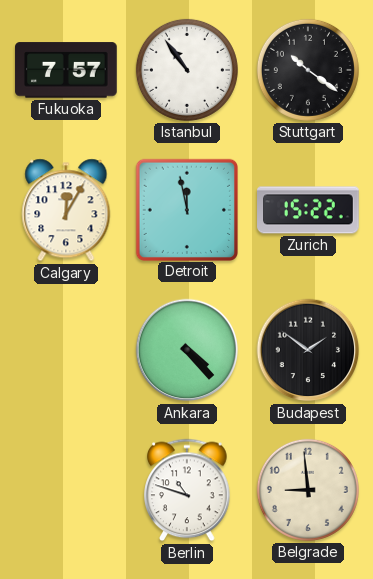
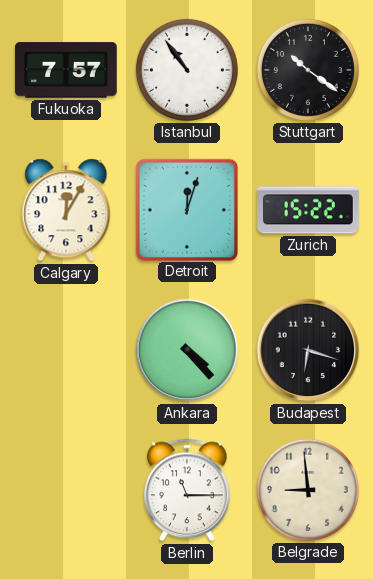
Detroit: 11:58 -> 12:03 (186, 209)
Budapest: 1:51 -> 6:18 (308, 350)
Berlin: 10:48 -> 11:15 (187, 490)
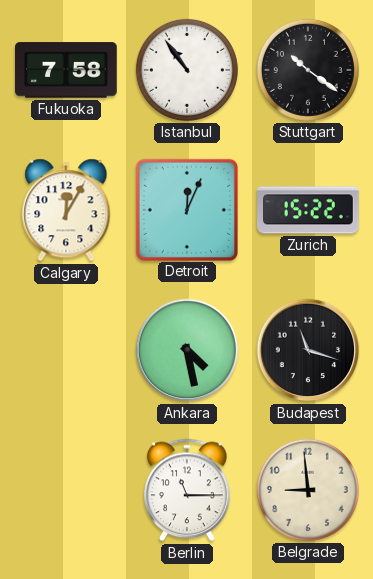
Fukuoka: 7:57 -> 7:58 (66, 70)
Detroit: 12:03 -> 12:04 (186, 209)
Ankara: 4:23 -> 4:28 (187, 350)
Budapest: 6:18 -> 11:18 (308, 350)
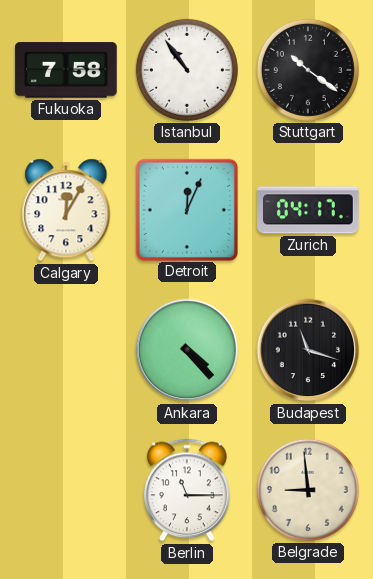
Zurich: 15:22 -> 04:17 (308, 210)
Ankara: 4:28 -> 4:23 (187, 350)
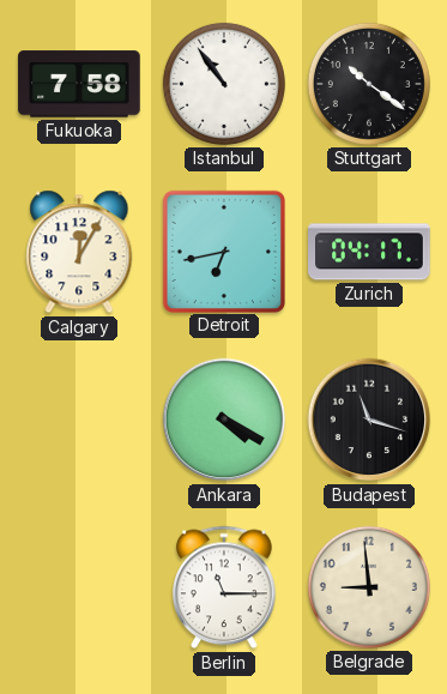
Detroit: 12:04 -> 6:43 (223, 251)
Ankara: 4:23 -> 4:20 (224, 420)
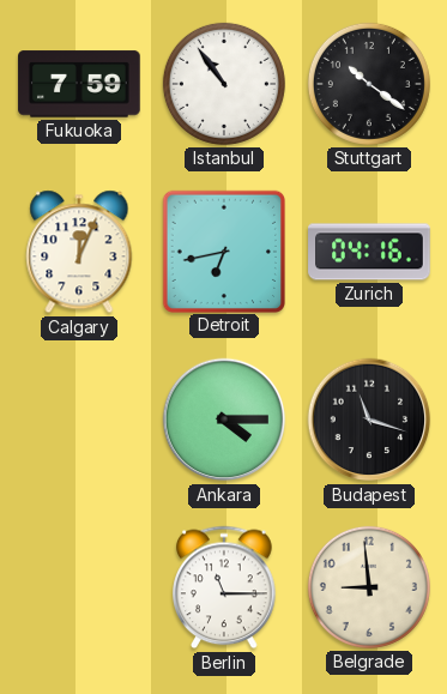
Fukuoka: 7:58 -> 7:59 (79, 84)
Calgary: 12:05 -> 12:04 (79, 252)
Zurich: 04:17 -> 04:16 (369, 252)
Ankara: 4:20 -> 4:15 (224, 420)
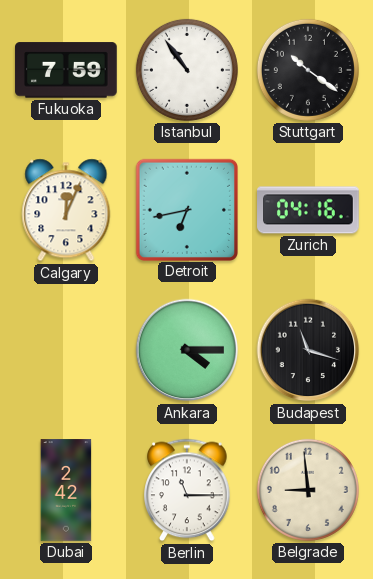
Dubai: none -> 2:42 (66, 490)
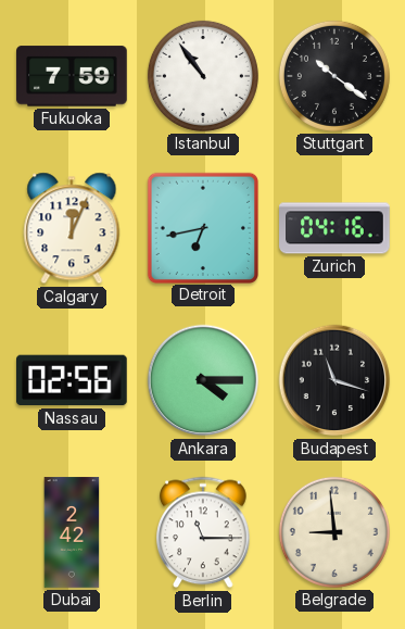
Nassau: none -> 02:56 (73, 380)
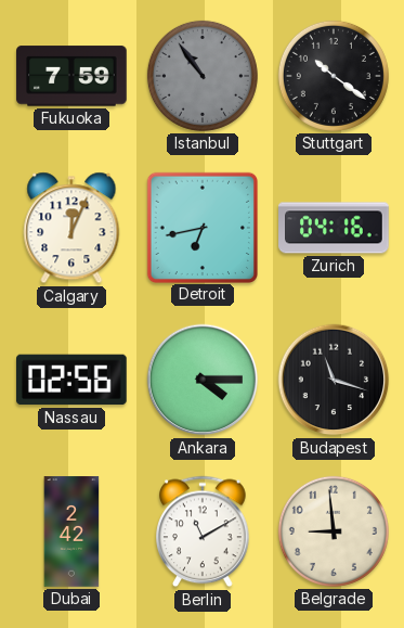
Istanbul dial: white -> grey (203, 76)
Berlin: 11:15 -> 11:10 (203, 531)
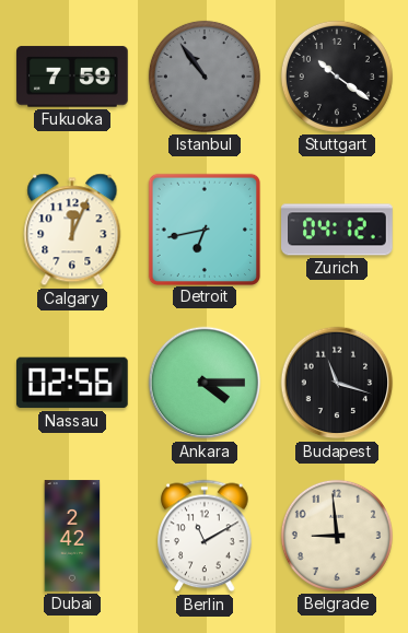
Zurich: 04:16 -> 04:12 (337, 230)
